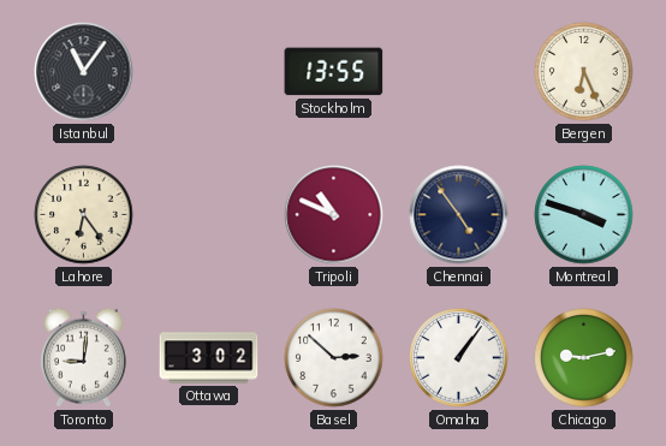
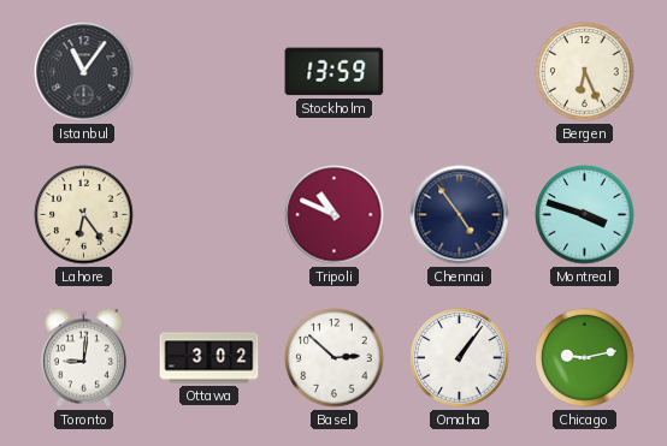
Stockholm: 13:55 -> 13:59 (335, 72)
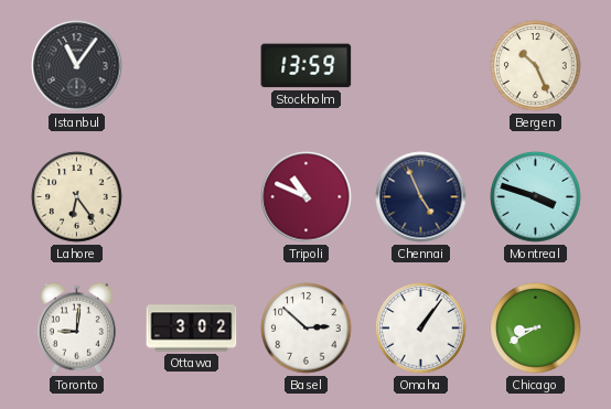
Bergen: 6:26 -> 10:26 (536, 66)
Chennai: 4:54 -> 4:56 (421, 197)
Chicago: 9:13 -> 8:40 (536, 329)
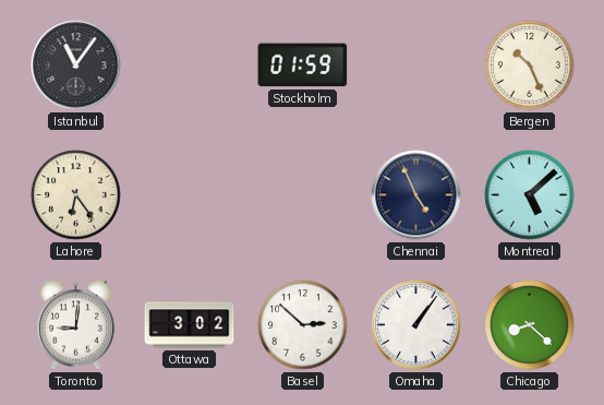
Stockholm: 13:59 -> 01:59 (303, 65)
Tripoli: 10:49 -> none (307, 197)
Montreal: 3:48 -> 5:08 (530, 195)
Chicago: 8:40 -> 8:22 (530, 325)
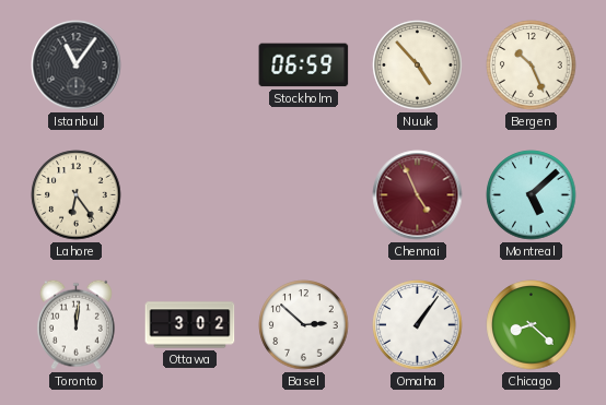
Stockholm: 01:59 -> 06:59 (304, 65)
Nuuk: none -> 4:53 (418, 65)
Chennai dial: navy -> burgundy (418, 195)
Toronto: 9:01 -> 12:01 (75, 324)
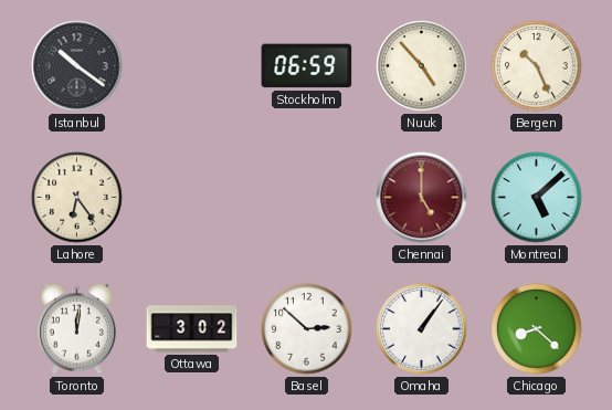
Istanbul: 11:06 -> 10:21 (77, 66)
Chennai: 4:56 -> 5:00 (422, 198)
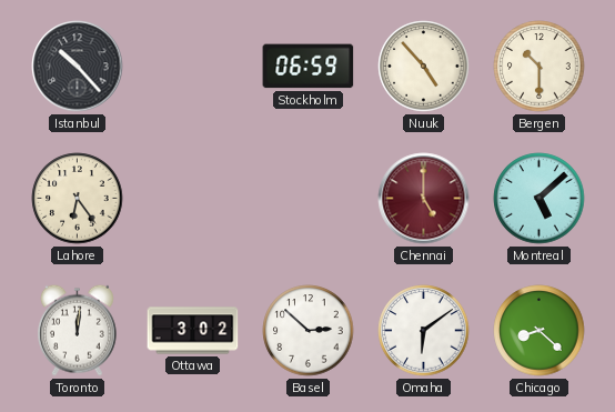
Istanbul: 10:21 -> 10:23 (78, 67)
Bergen: 10:26 -> 10:30 (540, 67)
Omaha: 1:06 -> 6:09 (424, 331)
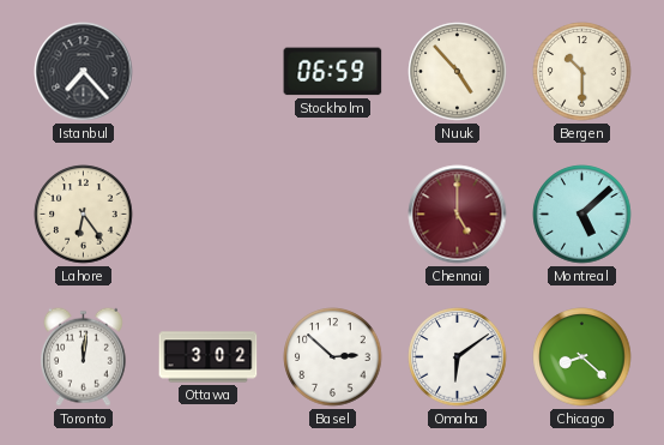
Istanbul: 10:23 -> 7:23 (84, 72)
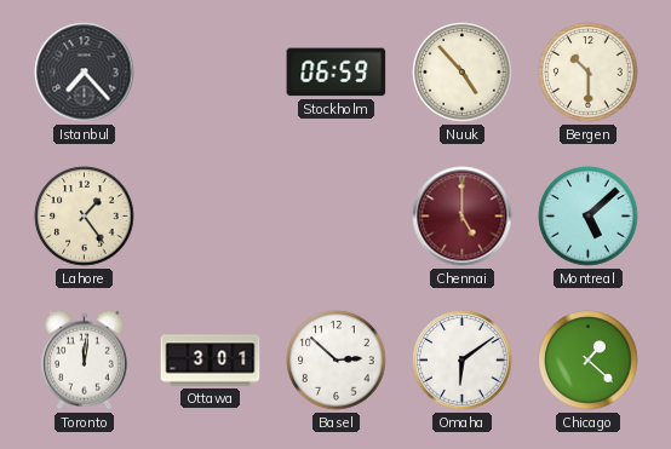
Lahore: 6:24 -> 1:24 (85, 217)
Ottawa: 3:02 -> 3:01 (211, 361)
Chicago: 8:22 -> 1:22 (589, 361)
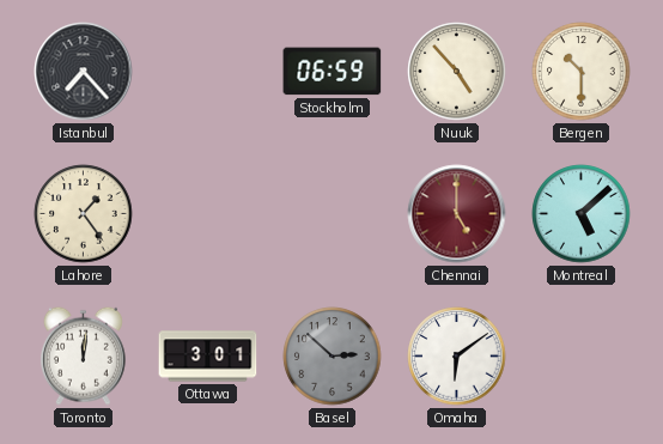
Basel dial: white -> grey (333, 357)
Chicago: 1:22 -> none (589, 361)
